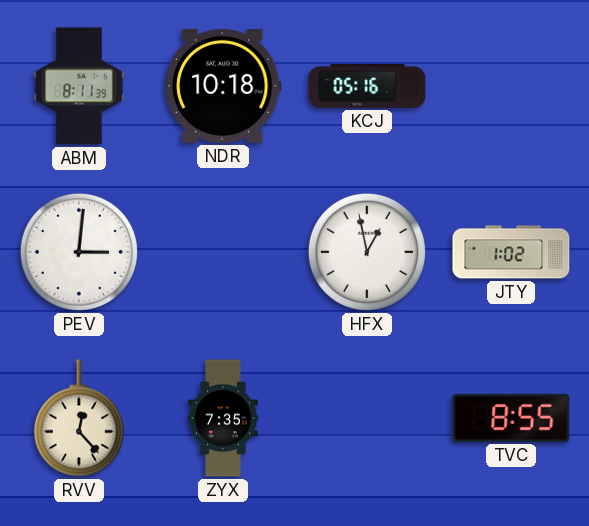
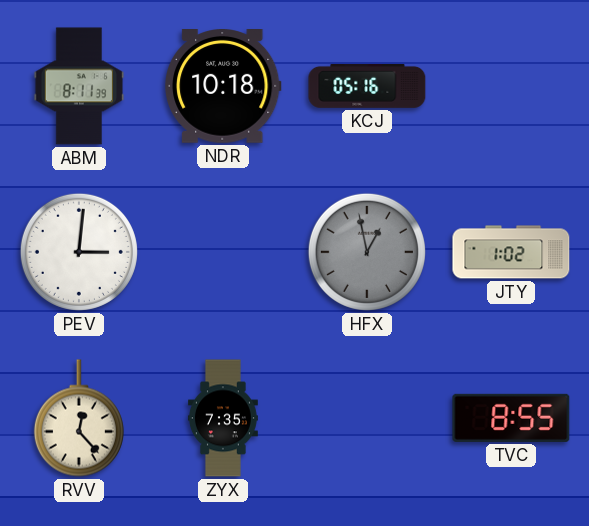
HFX dial: white -> grey (367, 252)
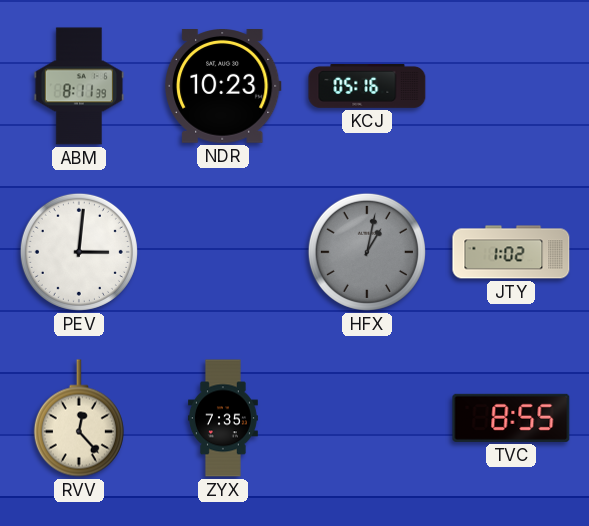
NDR: 10:18 -> 10:23 (224, 87)
HFX: 12:58 -> 1:02 (367, 252)
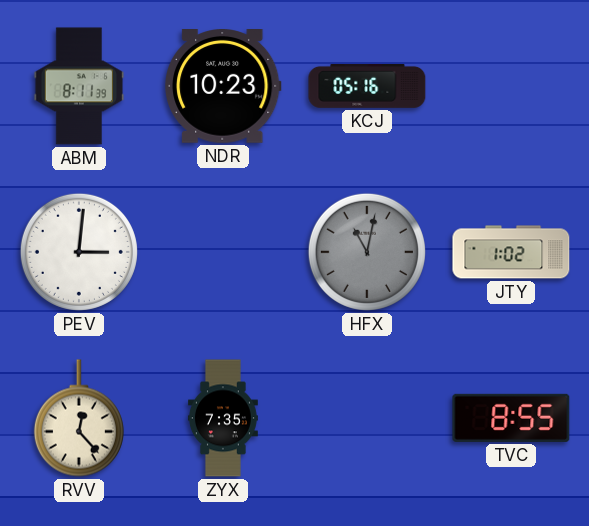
HFX: 1:02 -> 11:02 (367, 252)
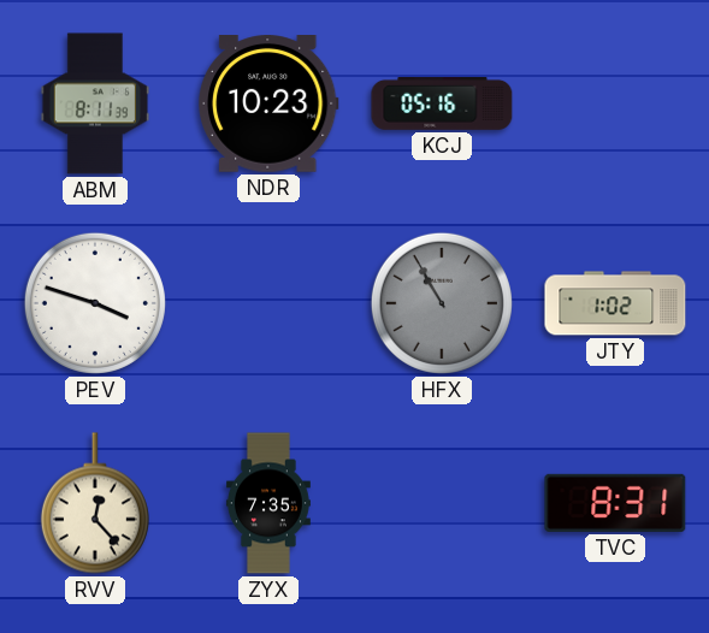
PEV: 3:01 -> 3:48 (95, 303)
HFX: 11:02 -> 10:55 (442, 303)
TVC: 8:55 -> 8:31 (615, 503)
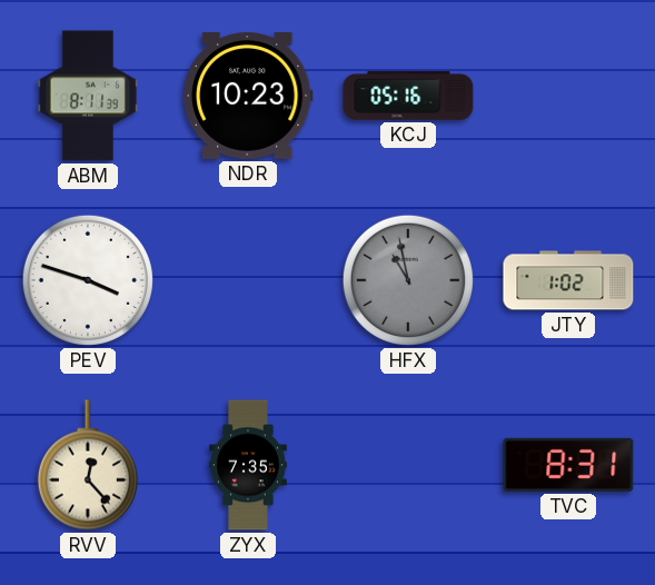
HFX: 10:55 -> 10:58 (408, 280)
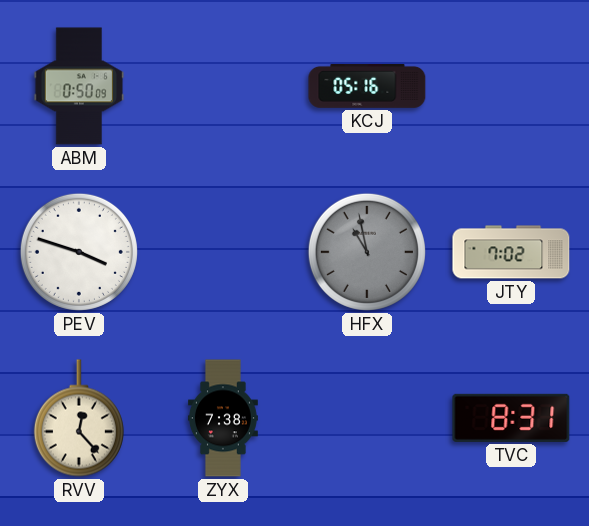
ABM: 8:11 -> 0:50 (79, 86)
NDR: 10:23 -> none (249, 97)
JTY: 1:02 -> 7:02 (511, 252)
ZYX: 7:35 -> 7:38 (223, 418)
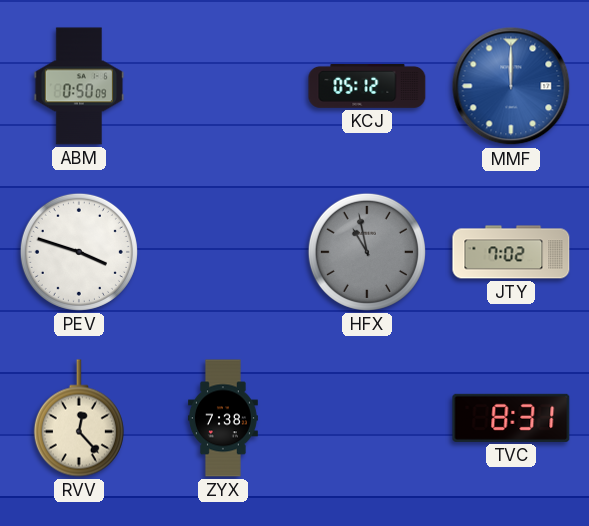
KCJ: 05:16 -> 05:12 (367, 86)
MMF: none -> 12:00 (511, 86)
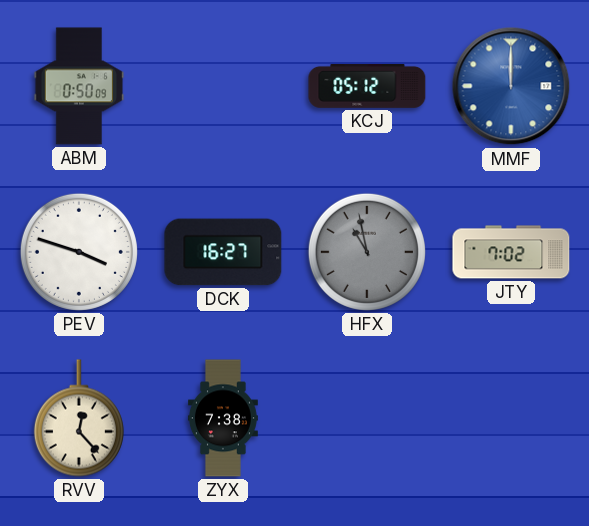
DCK: none -> 16:27 (223, 252)
TVC: 8:31 -> none (511, 418)
